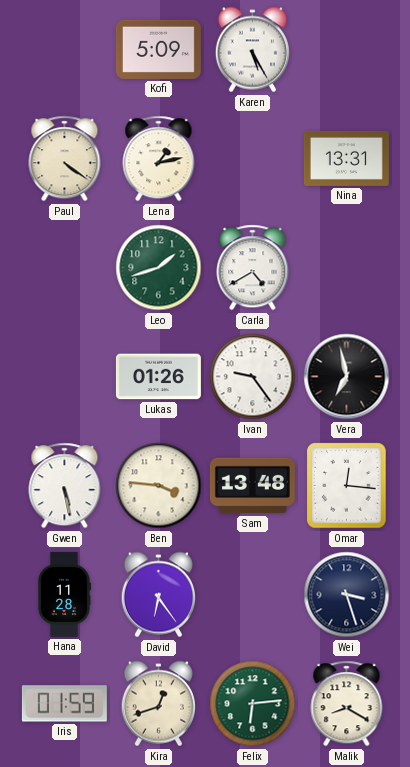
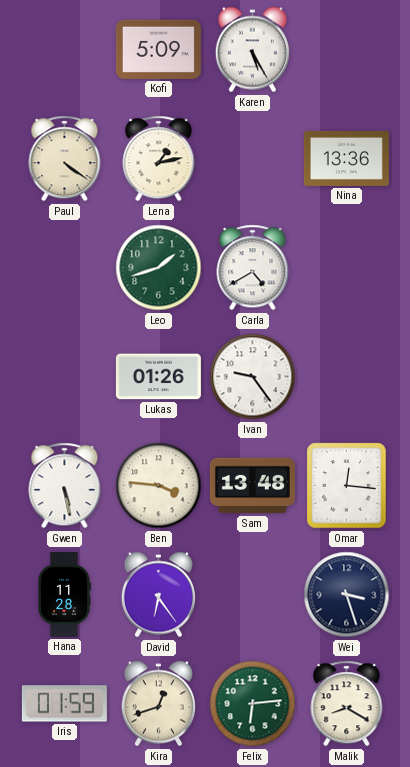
Nina: 13:31 -> 13:36 (346, 158)
Vera: 6:58 -> none (347, 377)
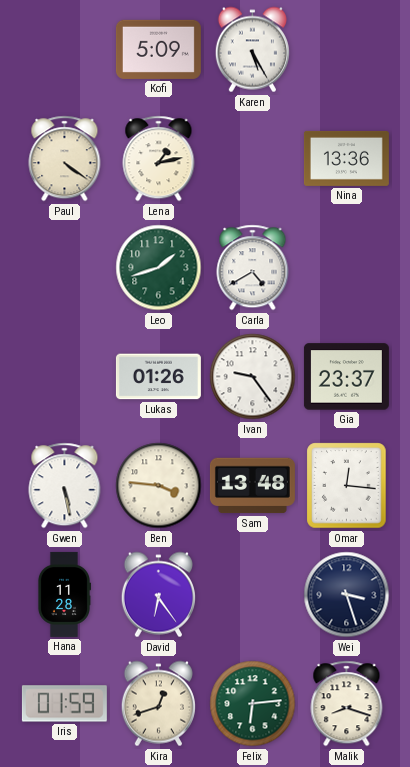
Gia: none -> 23:37 (346, 377)
Malik: 8:20 -> 8:18 (347, 704)
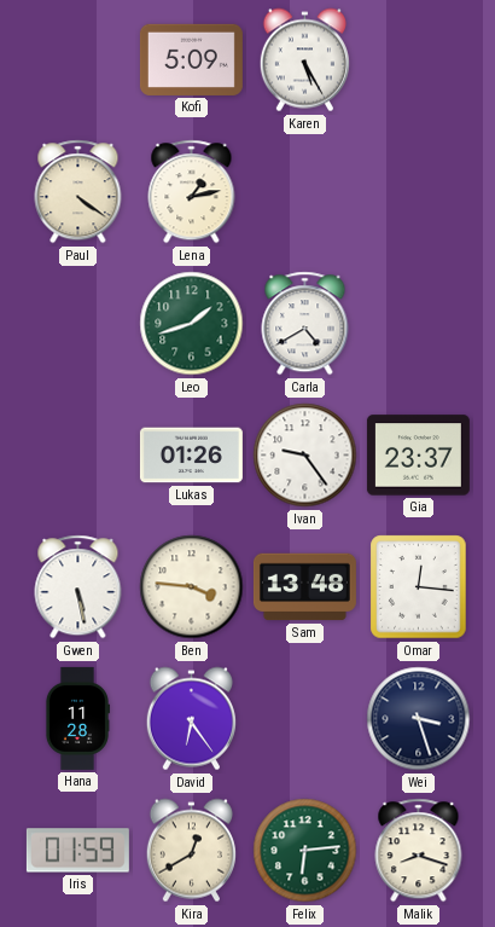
Nina: 13:36 -> none (346, 158)
Kira: 12:42 -> 12:40 (191, 851)
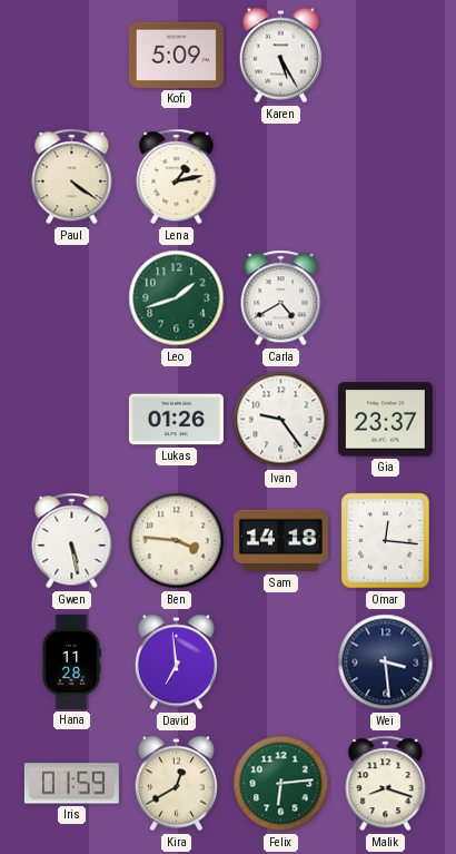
Sam: 13:48 -> 14:18 (280, 541)
David: 6:24 -> 6:59 (176, 662)
Wei: 3:27 -> 3:29 (386, 662)
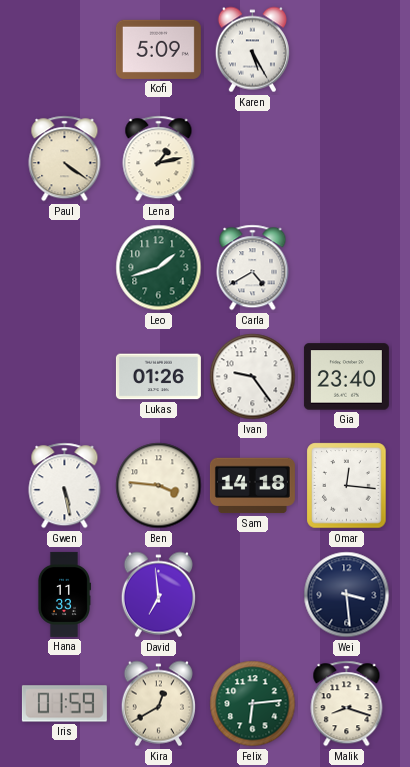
Gia: 23:37 -> 23:40 (346, 377)
Hana: 11:28 -> 11:33 (63, 594)
